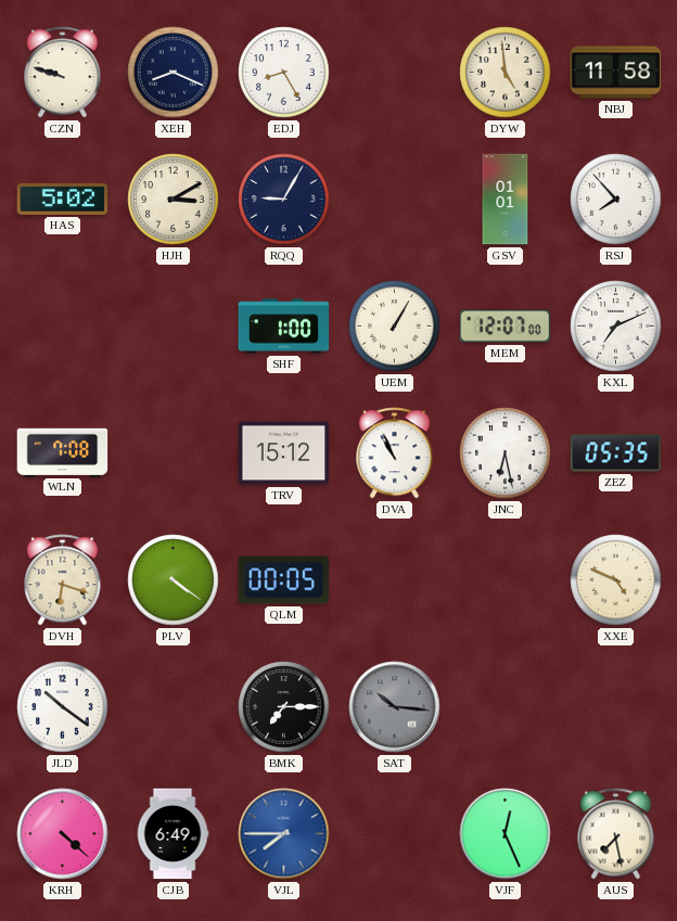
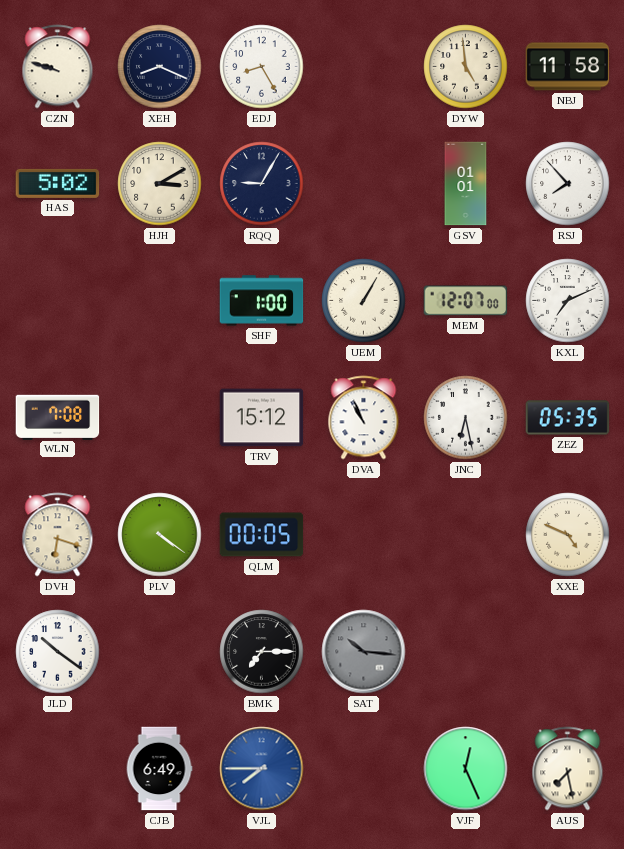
KRH: 4:22 -> none (63, 834)
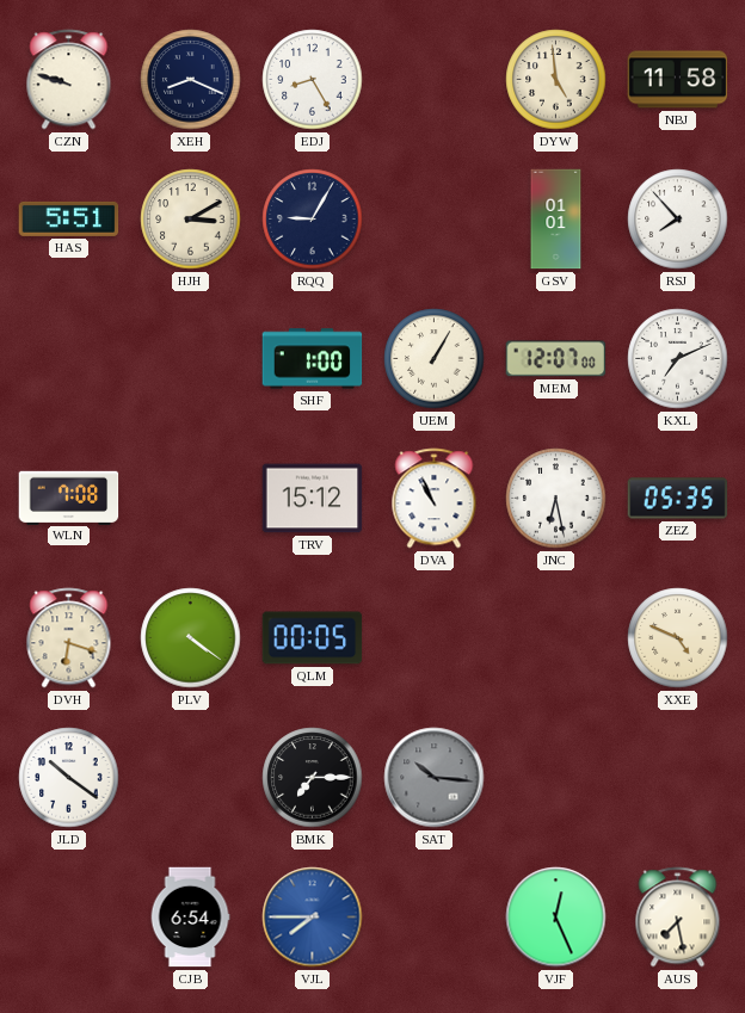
HAS: 5:02 -> 5:51 (69, 218)
CJB: 6:49 -> 6:54 (190, 918)
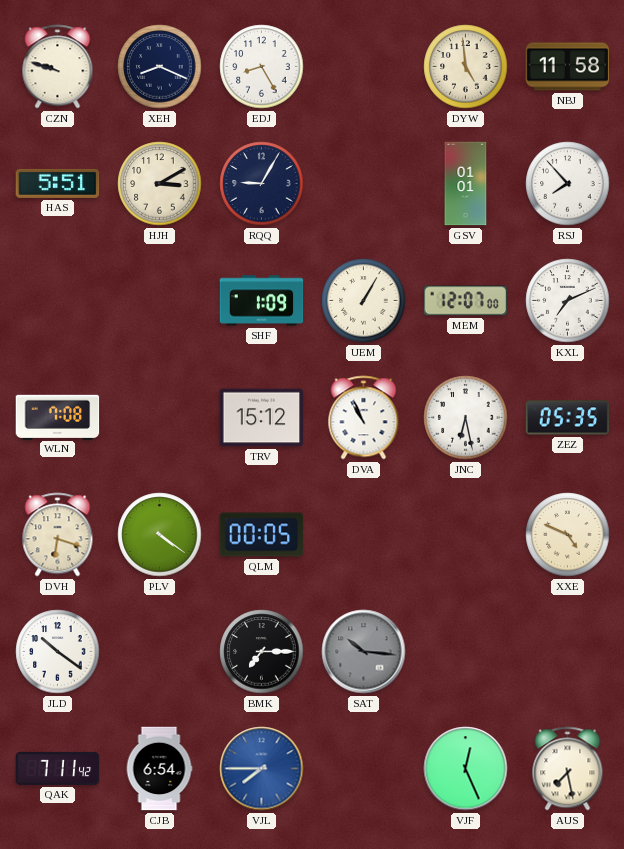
SHF: 1:00 -> 1:09 (262, 301)
QAK: none -> 7:11 (58, 768)
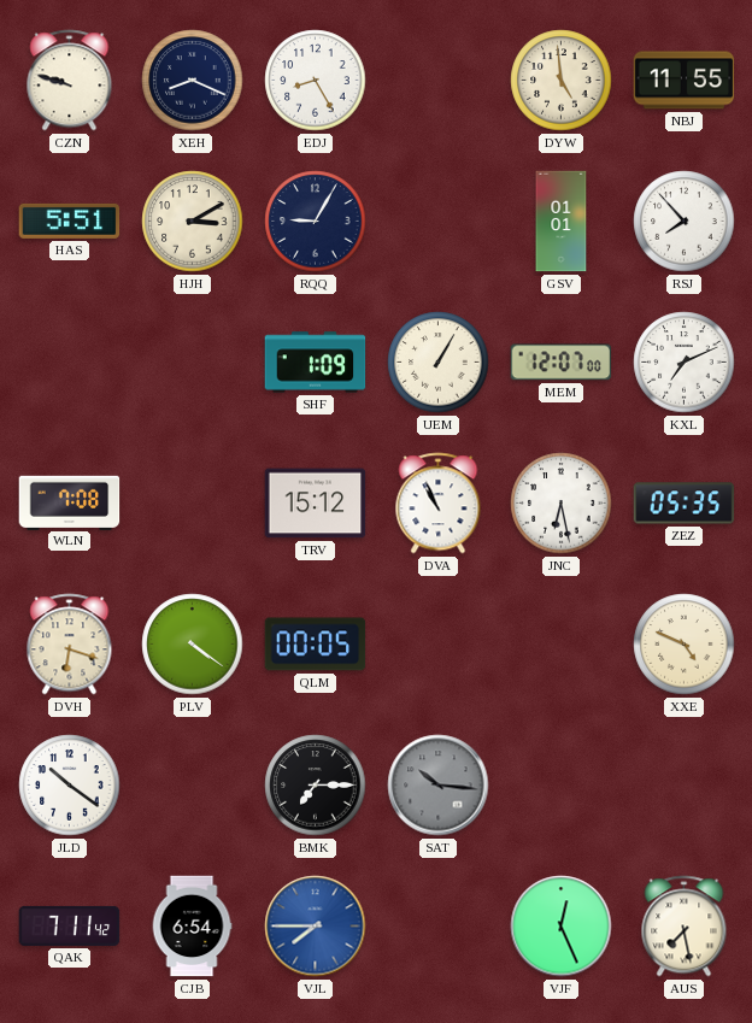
NBJ: 11:58 -> 11:55 (685, 81)
